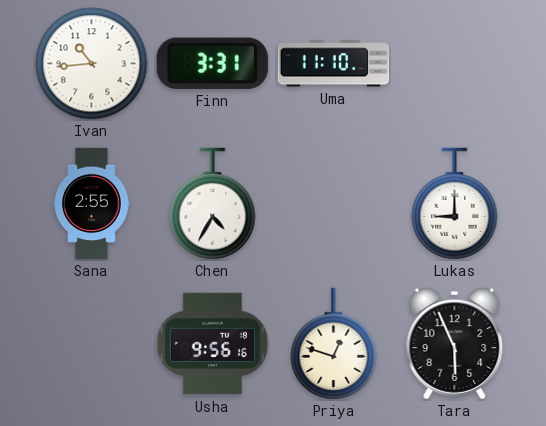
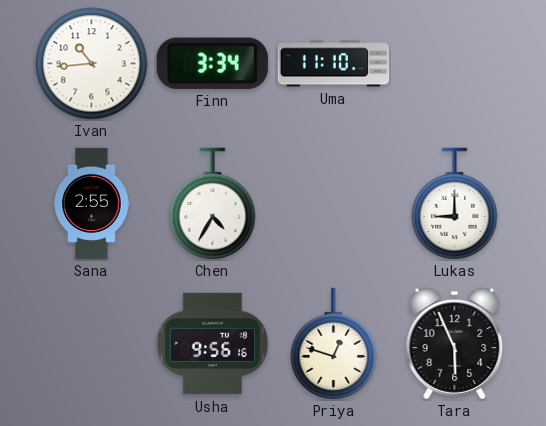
Finn: 3:31 -> 3:34 (212, 63)
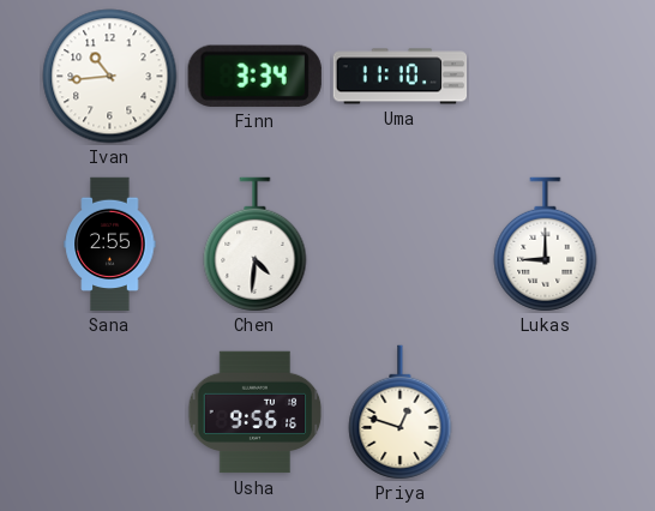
Chen: 4:35 -> 4:31 (256, 245)
Tara: 5:56 -> none (455, 344)
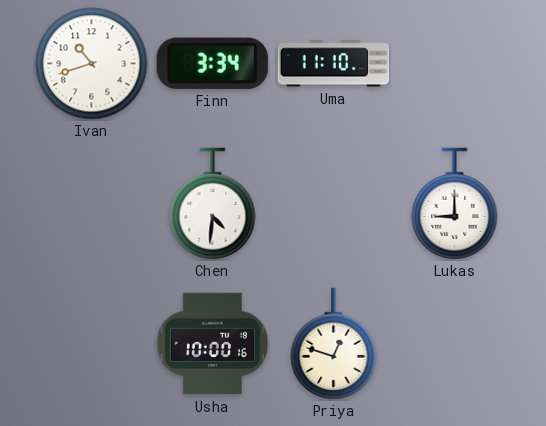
Ivan: 10:44 -> 10:42 (92, 64)
Sana: 2:55 -> none (110, 245)
Usha: 9:56 -> 10:00 (213, 344)
